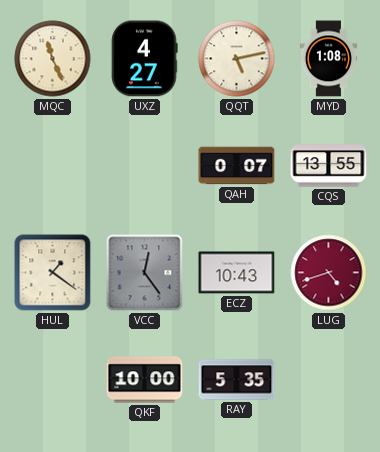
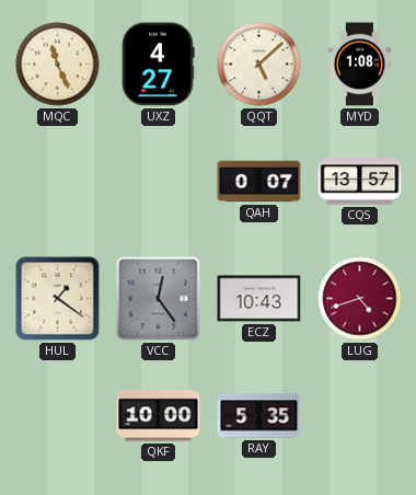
QQT: 5:13 -> 5:08 (259, 65)
CQS: 13:55 -> 13:57 (360, 182)
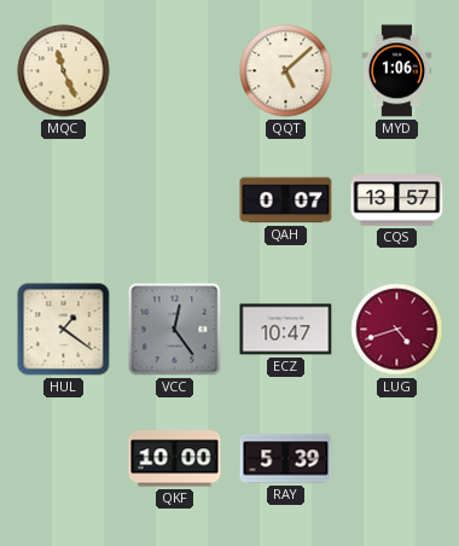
UXZ: 4:27 -> none (158, 65)
MYD: 1:08 -> 1:06 (397, 71)
ECZ: 10:43 -> 10:47 (286, 330)
RAY: 5:35 -> 5:39 (286, 459)
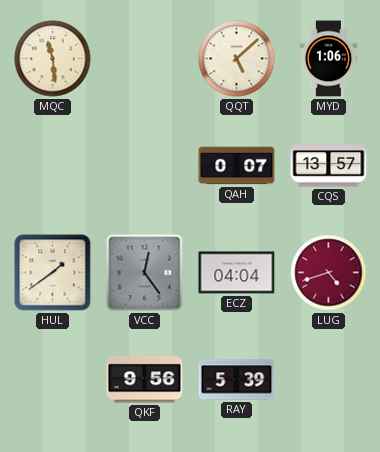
MQC: 11:26 -> 11:29 (53, 59)
HUL: 1:21 -> 1:39 (53, 273)
ECZ: 10:47 -> 04:04 (237, 273)
QKF: 10:00 -> 9:56 (145, 380)
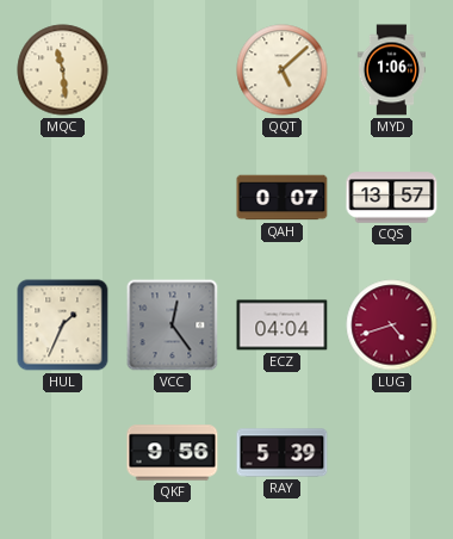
HUL: 1:39 -> 1:34 (63, 326)
